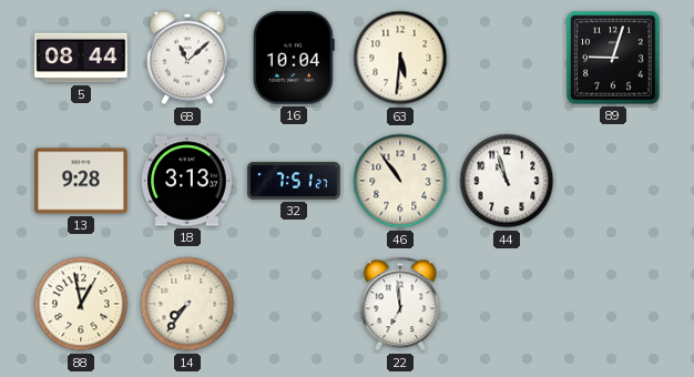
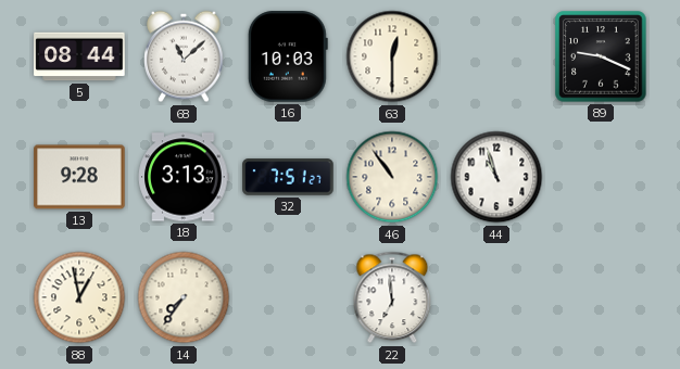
16: 10:04 -> 10:03 (288, 56)
63: 5:31 -> 12:30 (392, 56)
89: 9:03 -> 9:19 (601, 56)
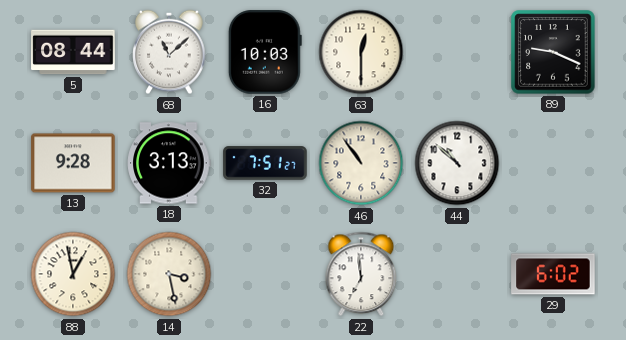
44: 10:57 -> 10:52 (457, 163)
14: 7:36 -> 3:28 (169, 274)
29: none -> 6:02 (553, 274)
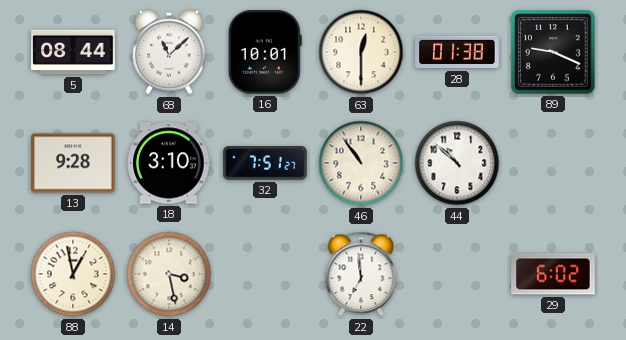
16: 10:03 -> 10:01 (265, 52)
28: none -> 01:38 (457, 52)
18: 3:13 -> 3:10 (169, 163)
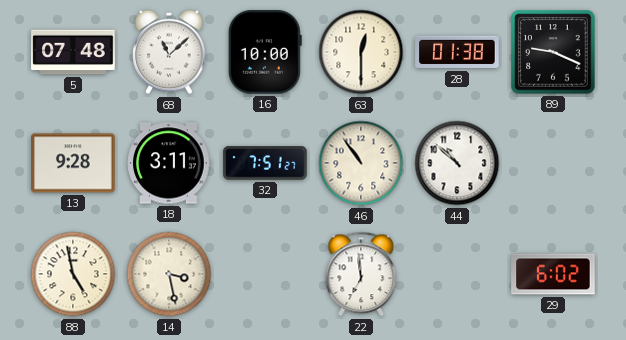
5: 08:44 -> 07:48 (73, 52)
16: 10:01 -> 10:00 (265, 52)
18: 3:10 -> 3:11 (169, 163)
88: 12:58 -> 4:58 (73, 274)
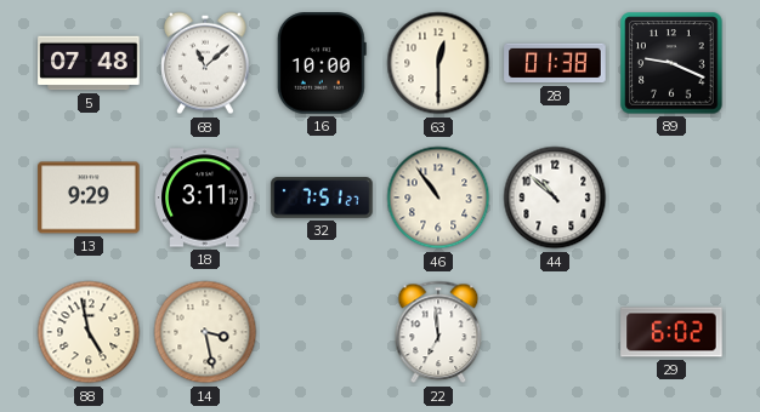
13: 9:28 -> 9:29 (89, 198)
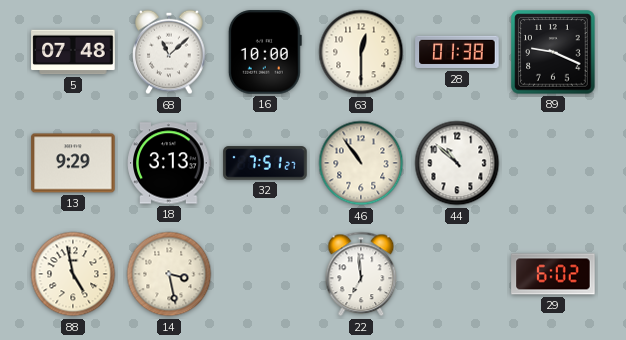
18: 3:11 -> 3:13 (169, 163)
